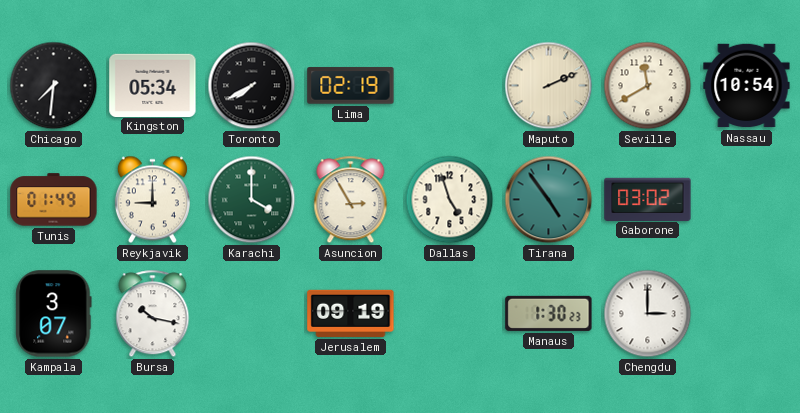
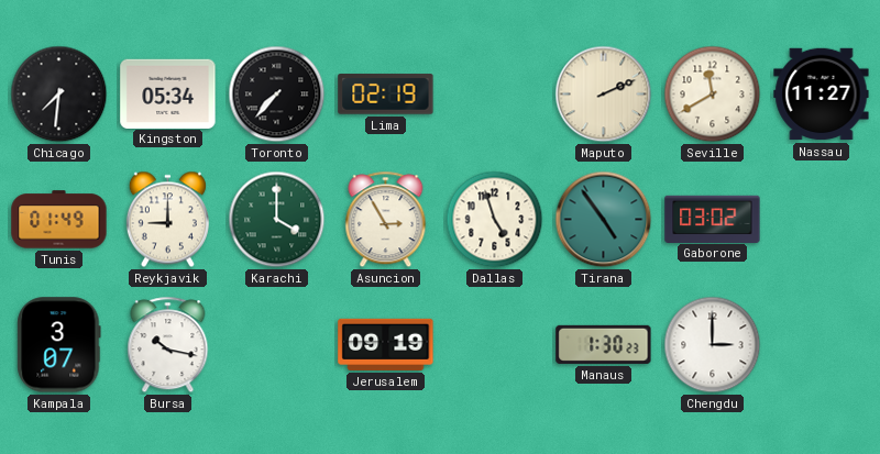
Toronto: 7:40 -> 7:37 (277, 95)
Nassau: 10:54 -> 11:27 (822, 95)
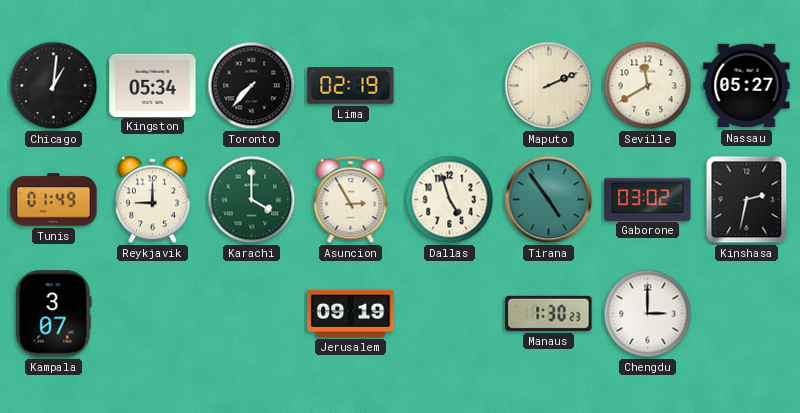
Chicago: 7:31 -> 1:01 (54, 86)
Nassau: 11:27 -> 05:27 (747, 86)
Kinshasa: none -> 2:32 (747, 200)
Bursa: 10:17 -> none (168, 345)
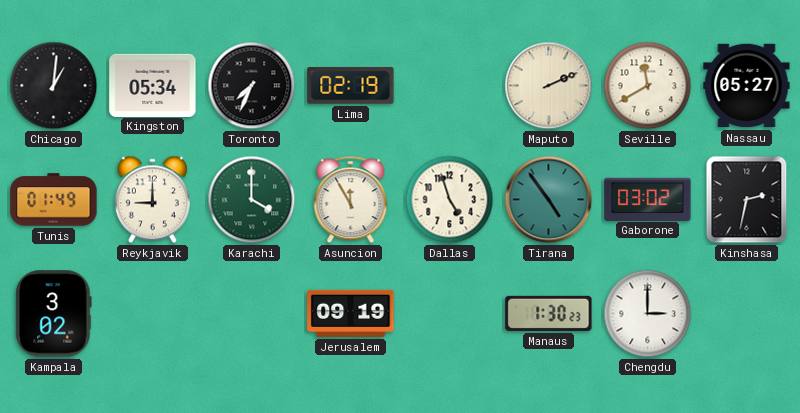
Toronto: 7:37 -> 7:34 (252, 86)
Asuncion: 2:55 -> 11:55 (351, 200)
Kampala: 3:07 -> 3:02 (54, 314)
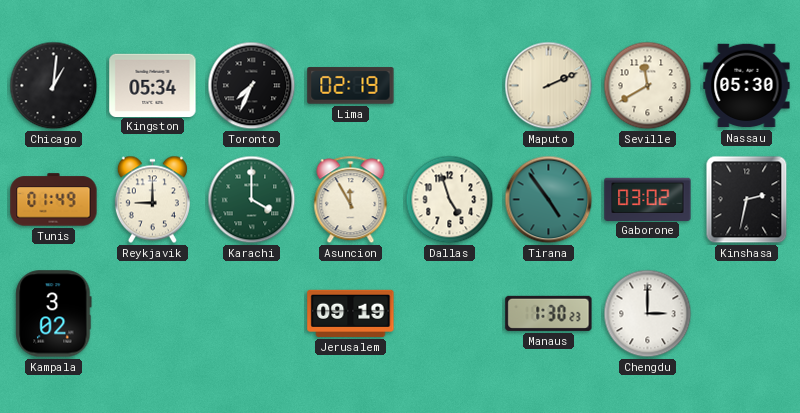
Nassau: 05:27 -> 05:30 (747, 86)
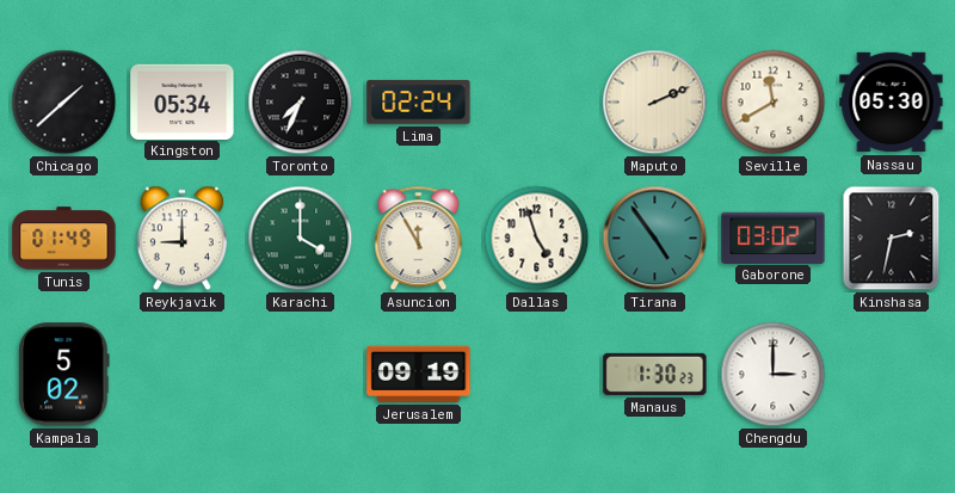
Chicago: 1:01 -> 1:38 (64, 103)
Lima: 02:19 -> 02:24 (419, 103)
Kampala: 3:02 -> 5:02 (64, 375)
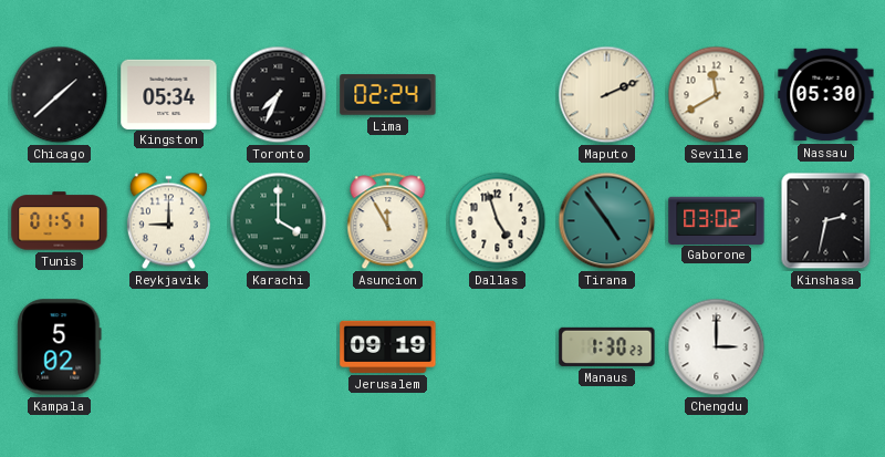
Tunis: 01:49 -> 01:51 (60, 221)
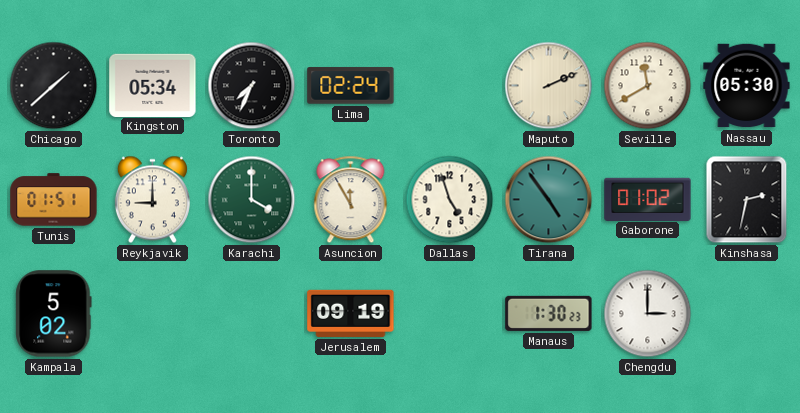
Gaborone: 03:02 -> 01:02 (648, 199)
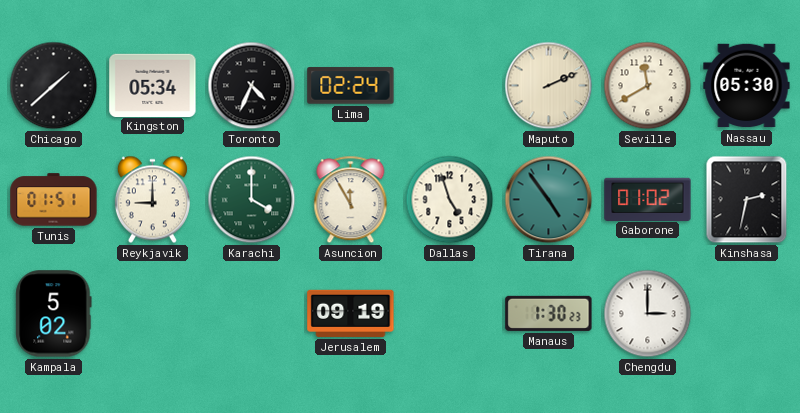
Toronto: 7:34 -> 4:34 (252, 86)
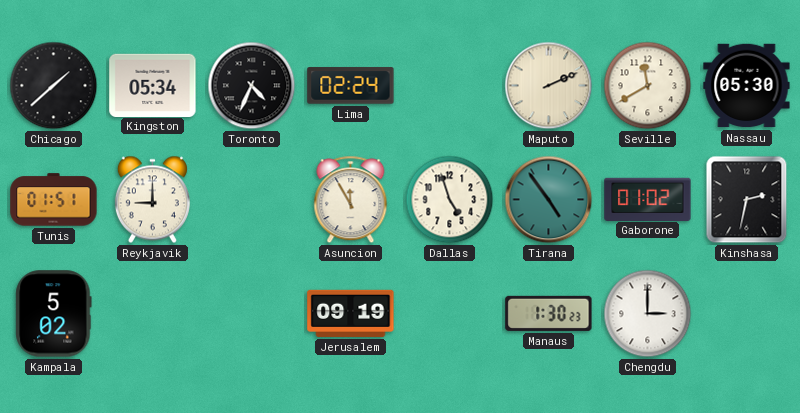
Karachi: 4:00 -> none (252, 200)
